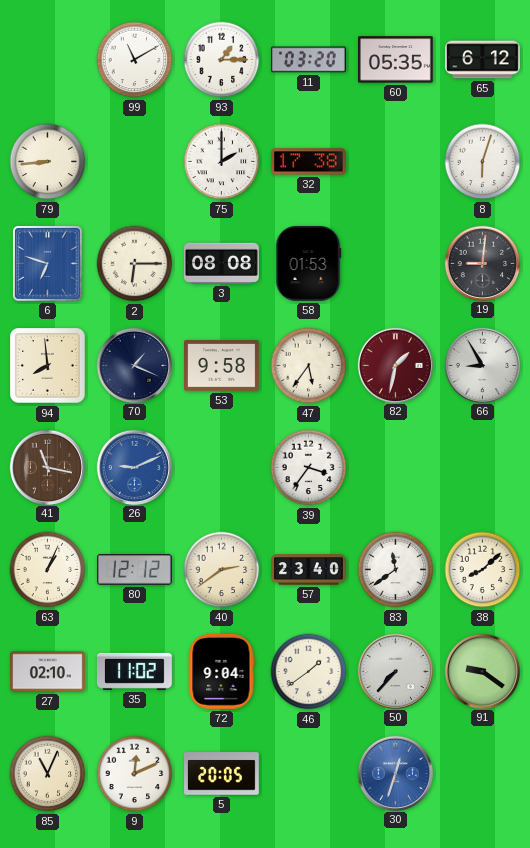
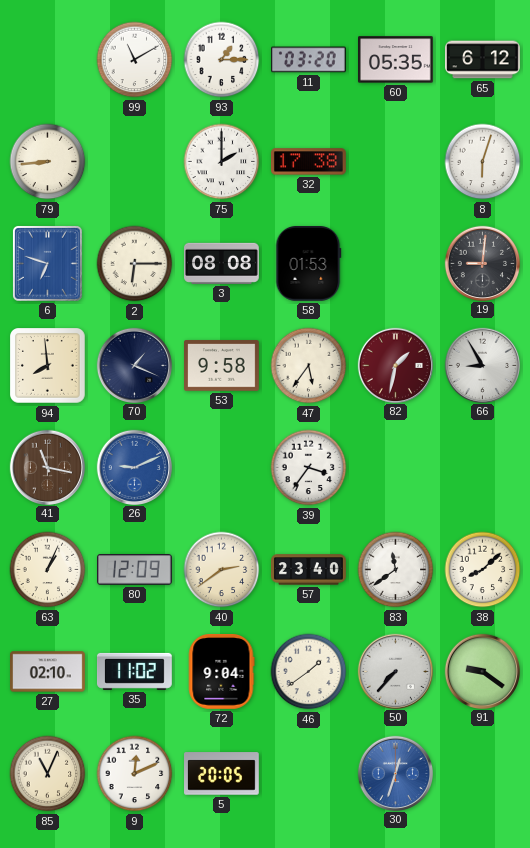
80: 12:12 -> 12:09 (135, 570)
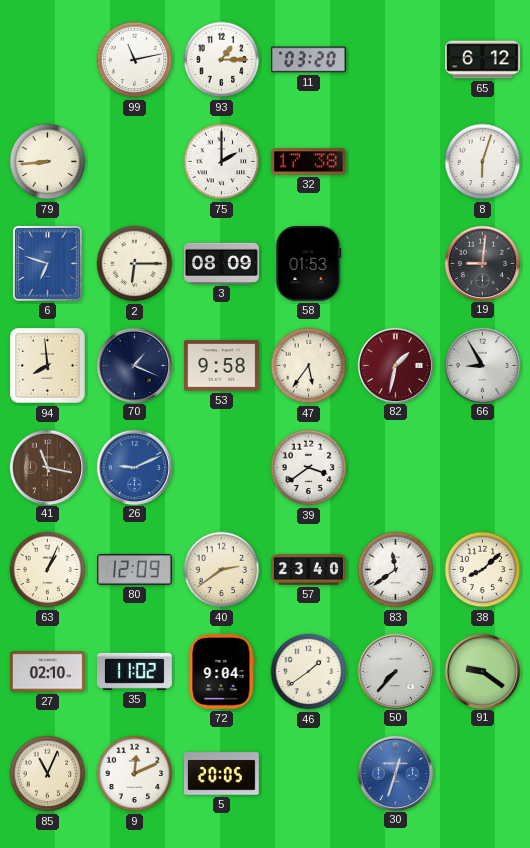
99: 11:10 -> 11:13 (135, 60)
60: 05:35 -> none (396, 60)
3: 08:08 -> 08:09 (222, 263)
39: 3:36 -> 3:39 (309, 468)
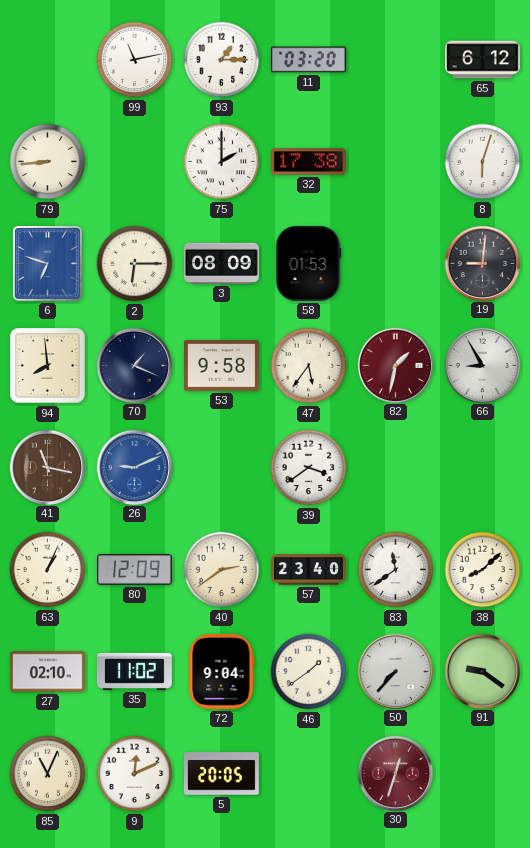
30 dial: blue -> burgundy (395, 773)
